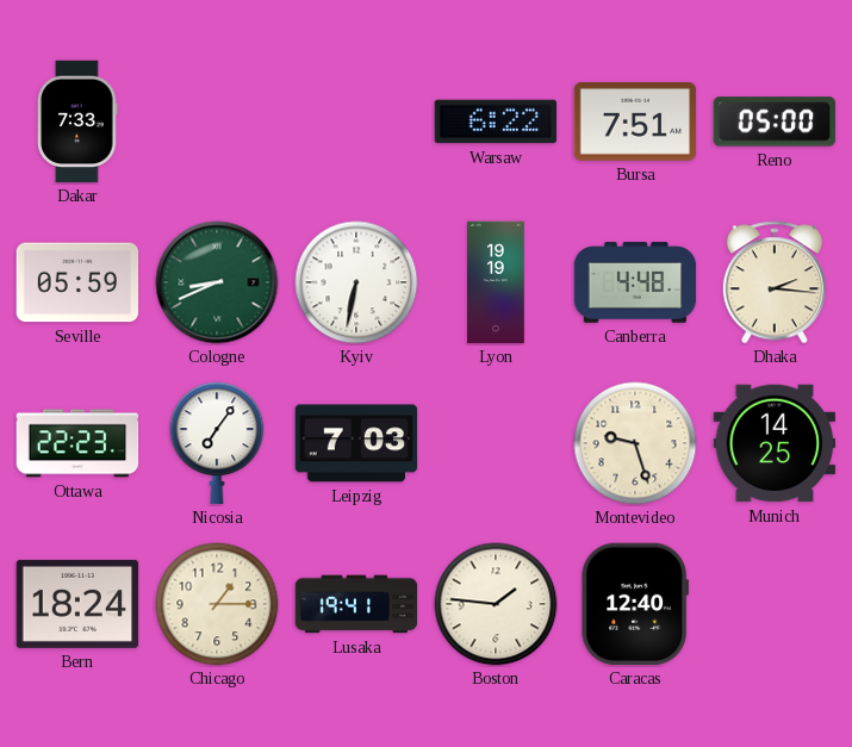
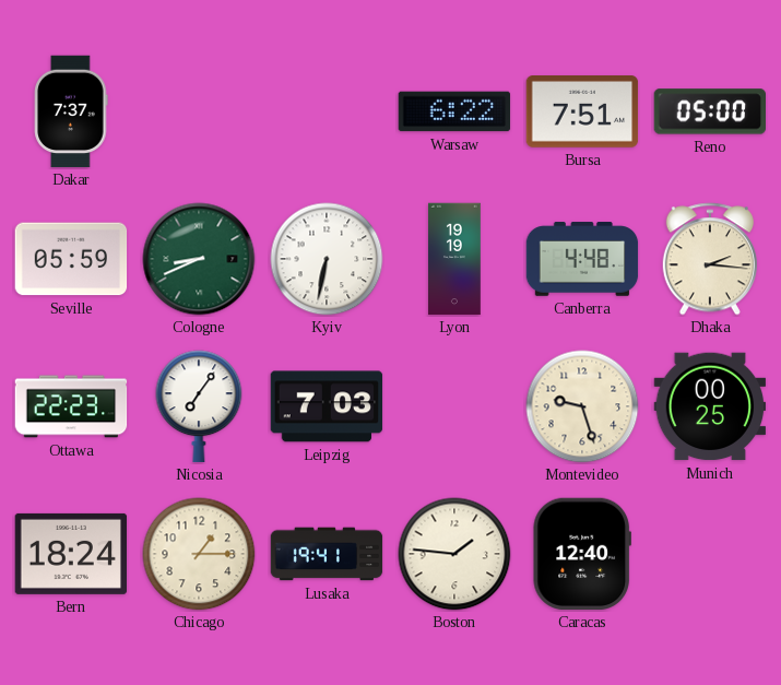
Dakar: 7:33 -> 7:37 (71, 111)
Munich: 14:25 -> 00:25 (710, 406)
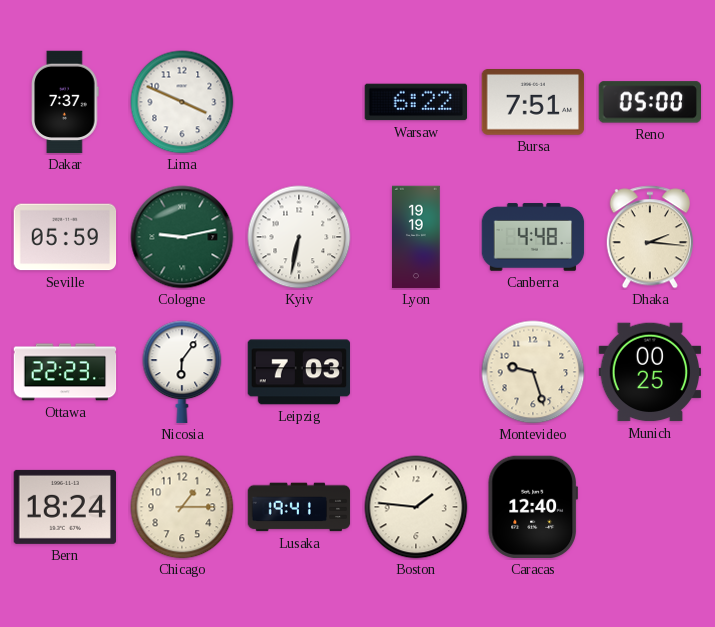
Lima: none -> 3:49 (182, 102)
Cologne: 8:41 -> 9:13 (182, 237)
Nicosia: 7:06 -> 6:06 (182, 372)
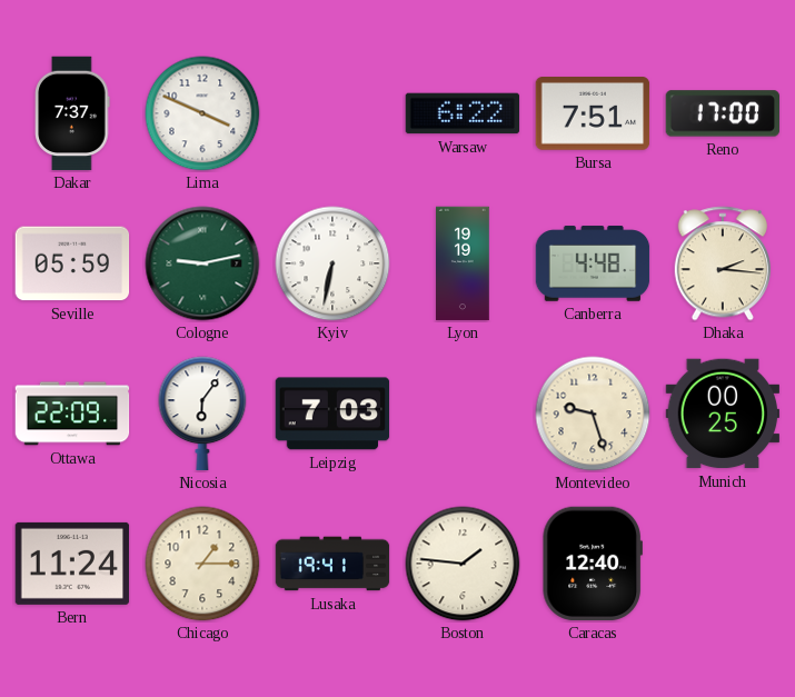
Reno: 05:00 -> 17:00 (723, 113)
Ottawa: 22:23 -> 22:09 (72, 414)
Bern: 18:24 -> 11:24 (72, 564)
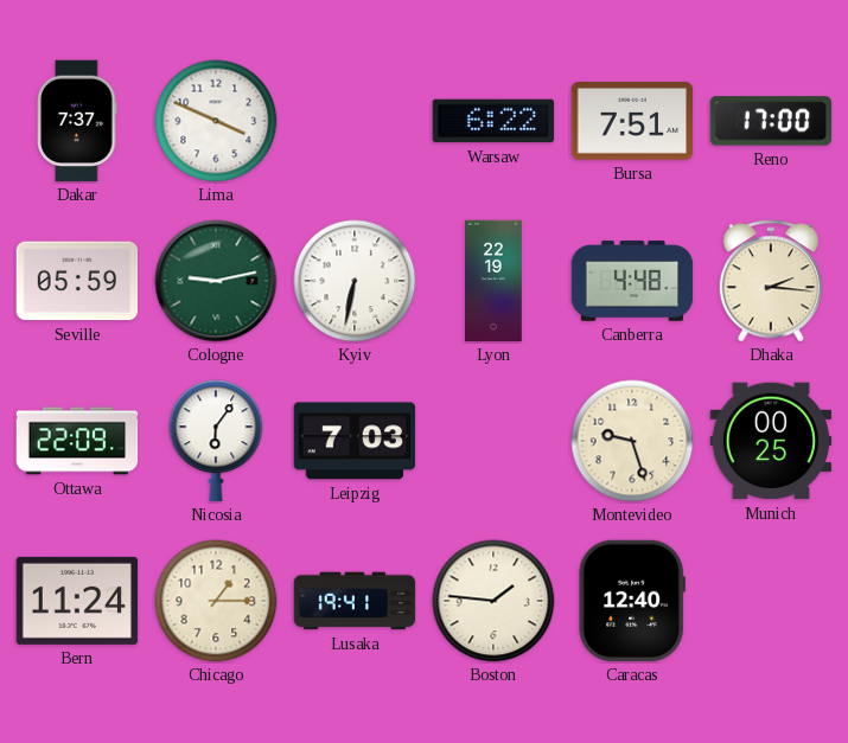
Lyon: 19:19 -> 22:19 (493, 281)
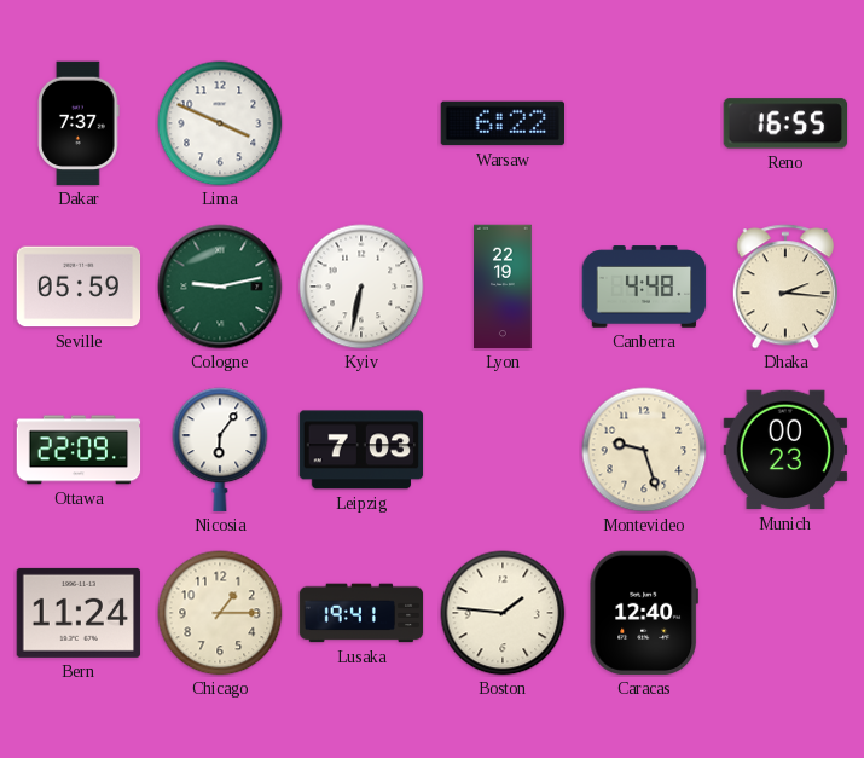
Bursa: 7:51 -> none (632, 122)
Reno: 17:00 -> 16:55 (785, 123)
Munich: 00:25 -> 00:23 (785, 450)
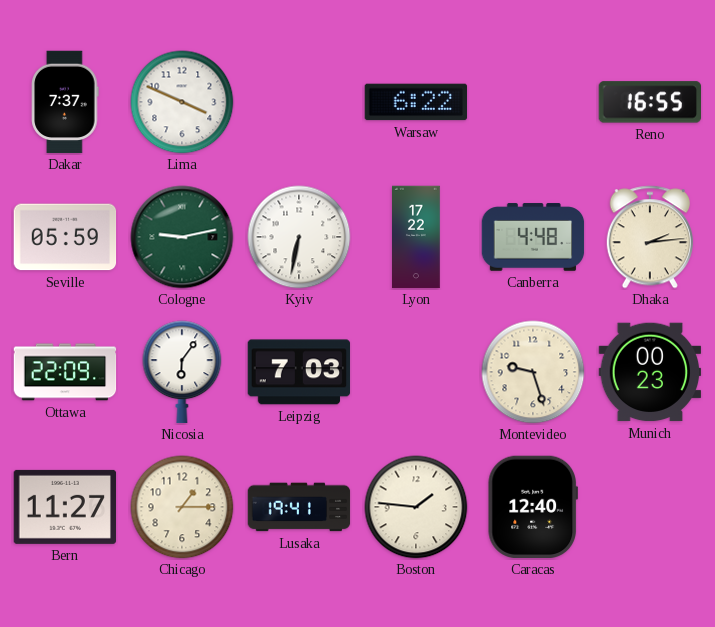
Lyon: 22:19 -> 17:22 (416, 237)
Dhaka: 2:16 -> 2:14 (650, 237)
Bern: 11:24 -> 11:27 (65, 507)
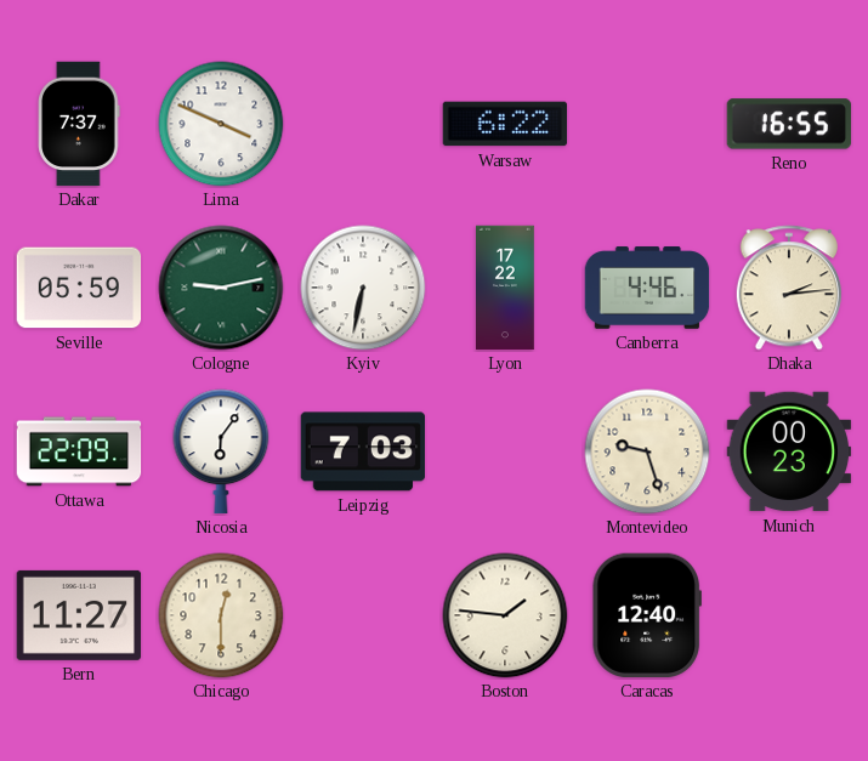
Canberra: 4:48 -> 4:46 (647, 288)
Chicago: 1:15 -> 12:30 (221, 615)
Lusaka: 19:41 -> none (299, 507)
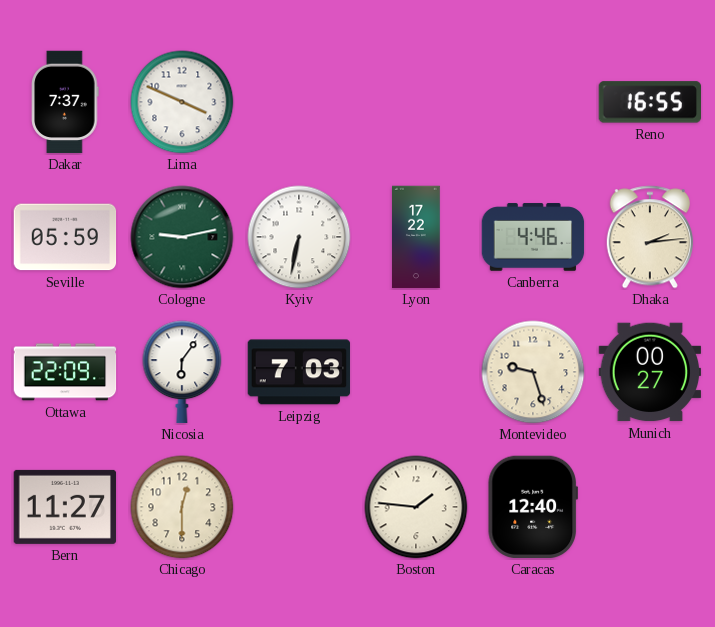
Warsaw: 6:22 -> none (505, 124)
Munich: 00:23 -> 00:27 (650, 372)
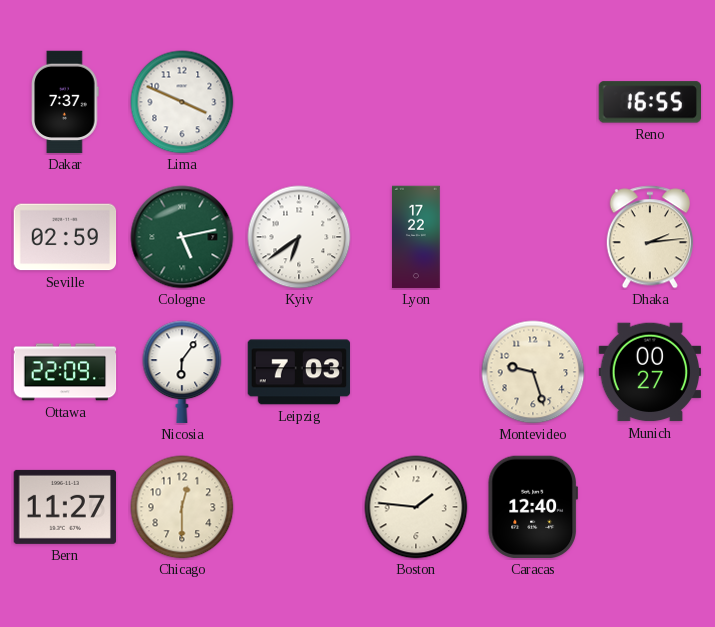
Seville: 05:59 -> 02:59 (65, 237)
Cologne: 9:13 -> 5:13 (182, 237)
Kyiv: 6:32 -> 6:39 (299, 237)
Canberra: 4:46 -> none (533, 237)
